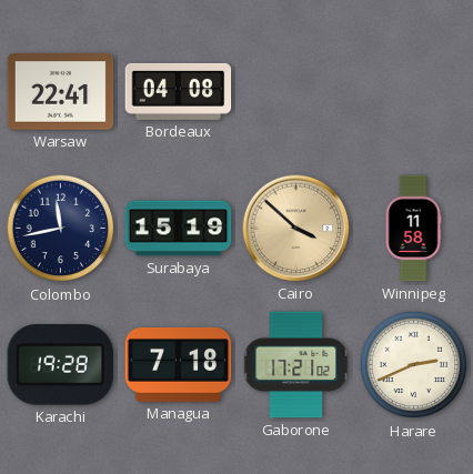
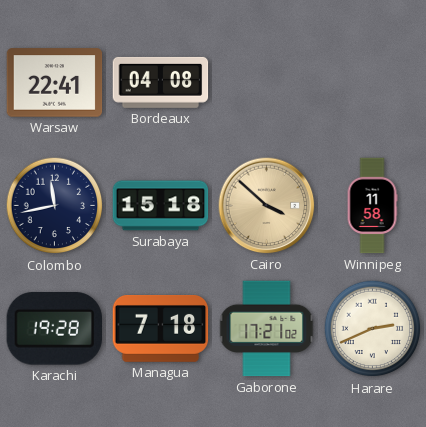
Surabaya: 15:19 -> 15:18 (161, 206)
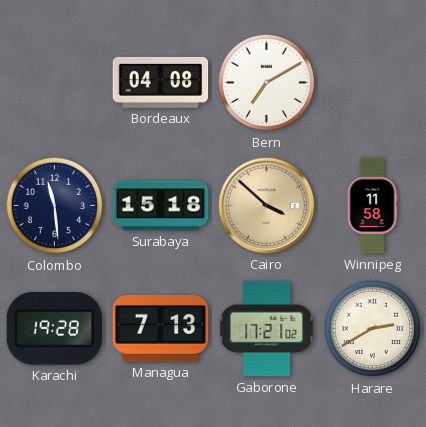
Warsaw: 22:41 -> none (55, 83)
Bern: none -> 7:10 (267, 83)
Colombo: 11:43 -> 11:29 (55, 206)
Managua: 7:18 -> 7:13 (161, 329)
Harare: 2:41 -> 2:40 (373, 329)
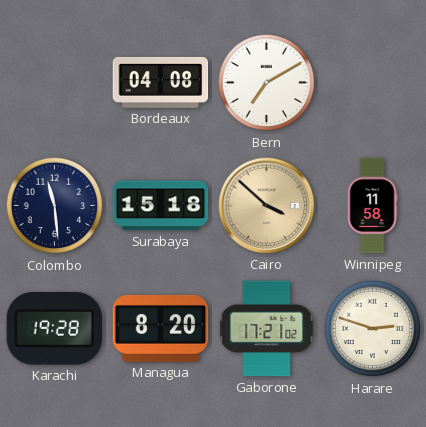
Managua: 7:13 -> 8:20 (161, 329)
Harare: 2:40 -> 2:48 (373, 329)
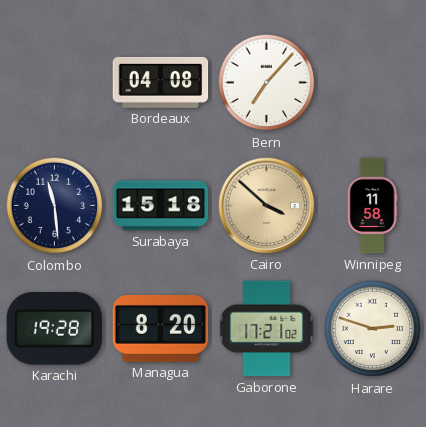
Bern: 7:10 -> 7:07 (267, 83)
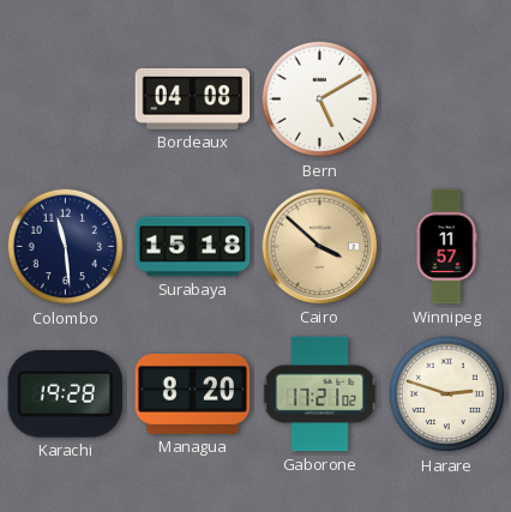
Bern: 7:07 -> 5:10 (320, 100)
Winnipeg: 11:58 -> 11:57 (446, 247)
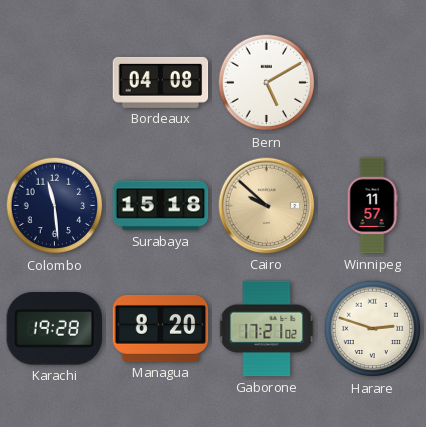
Cairo: 3:52 -> 9:52 (267, 206)
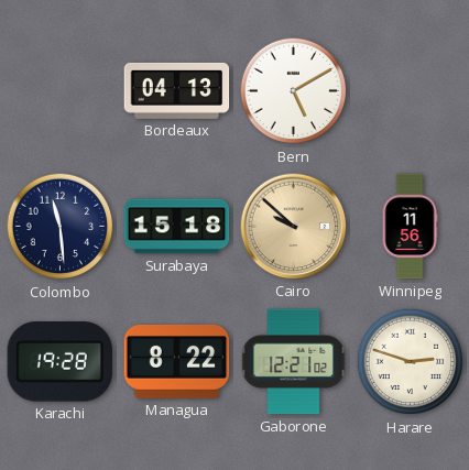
Bordeaux: 04:08 -> 04:13 (177, 90)
Winnipeg: 11:57 -> 11:56 (410, 227)
Managua: 8:20 -> 8:22 (177, 362)
Gaborone: 17:21 -> 12:21 (294, 362)
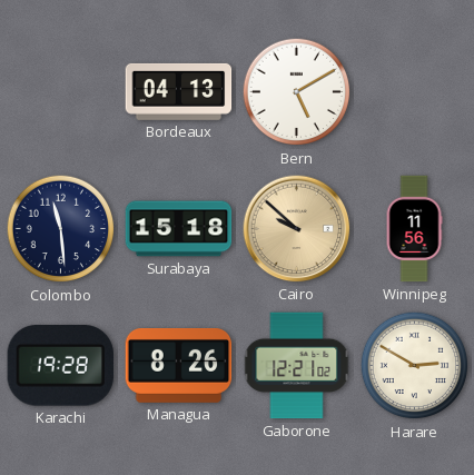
Managua: 8:22 -> 8:26 (179, 366)
Harare: 2:48 -> 2:50 (415, 366)
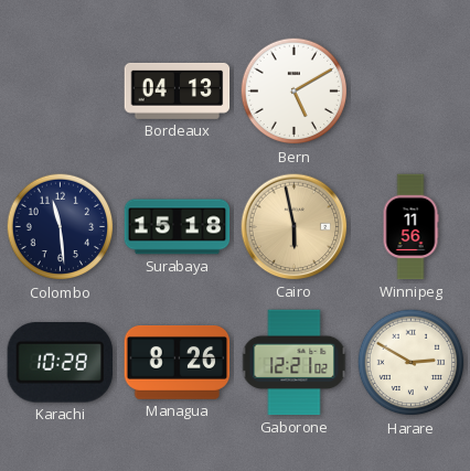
Cairo: 9:52 -> 5:58 (295, 227)
Karachi: 19:28 -> 10:28 (60, 363)
